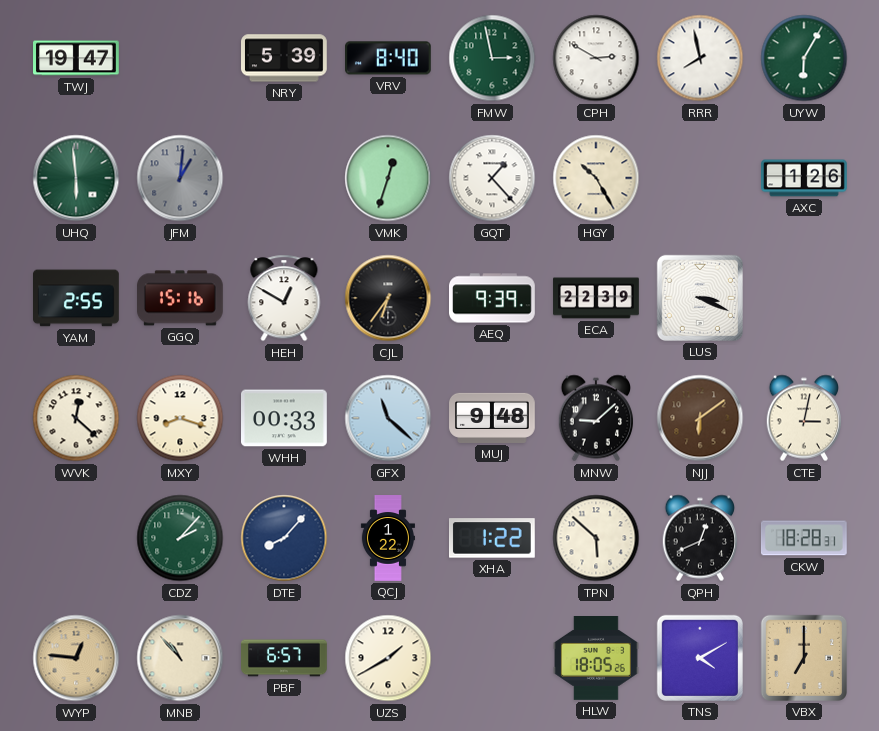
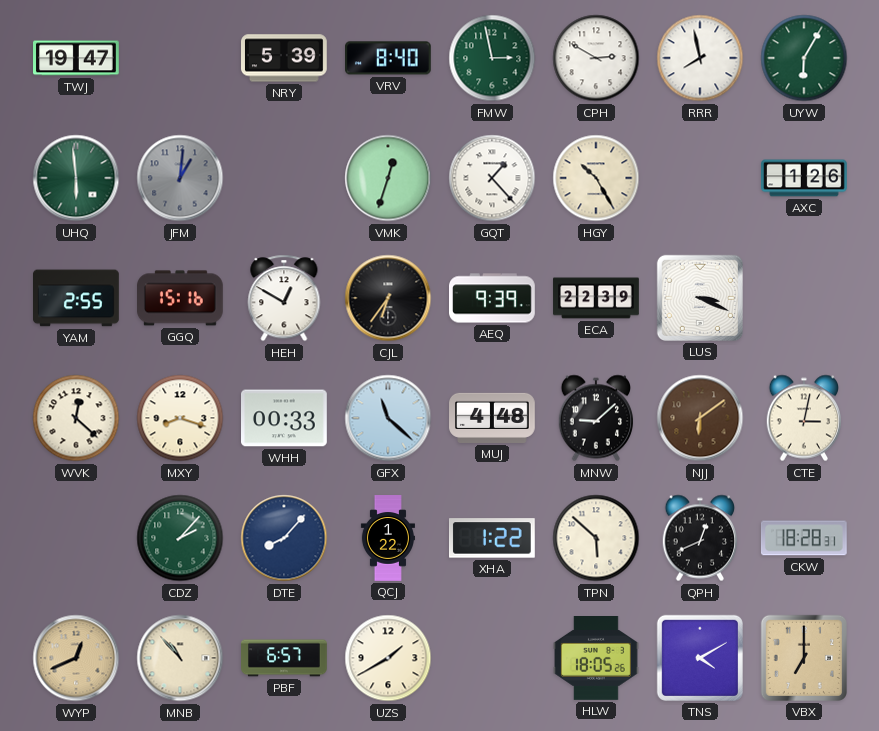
MUJ: 9:48 -> 4:48 (492, 418)
WYP: 12:46 -> 12:41 (76, 658)
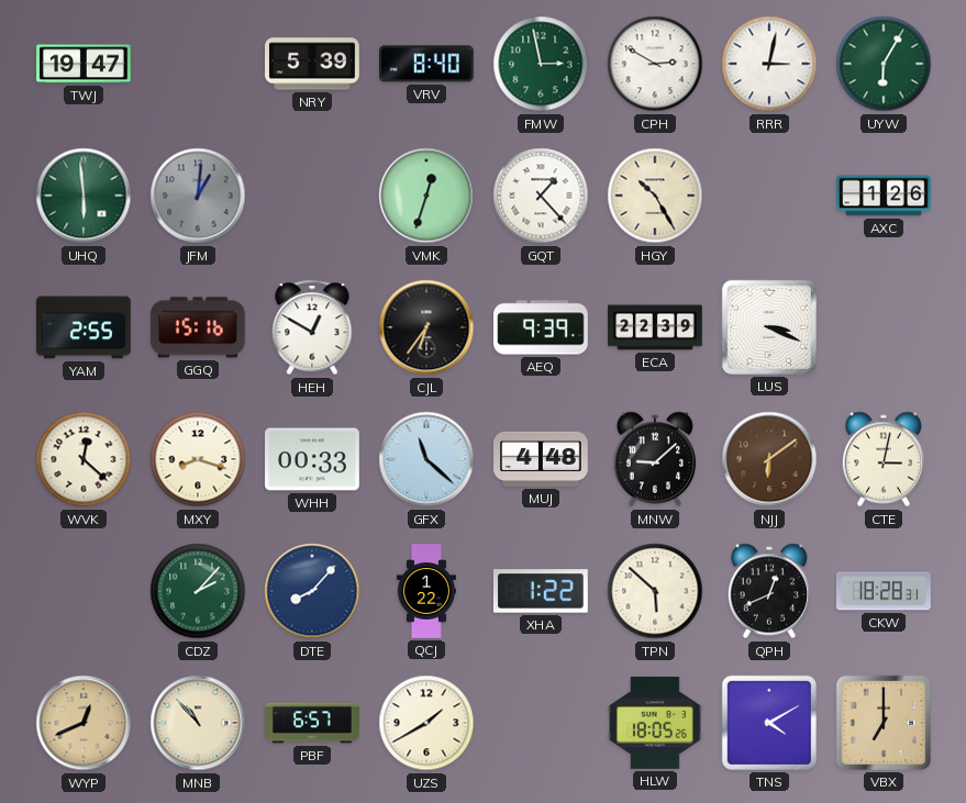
RRR: 7:58 -> 3:02 (769, 64)
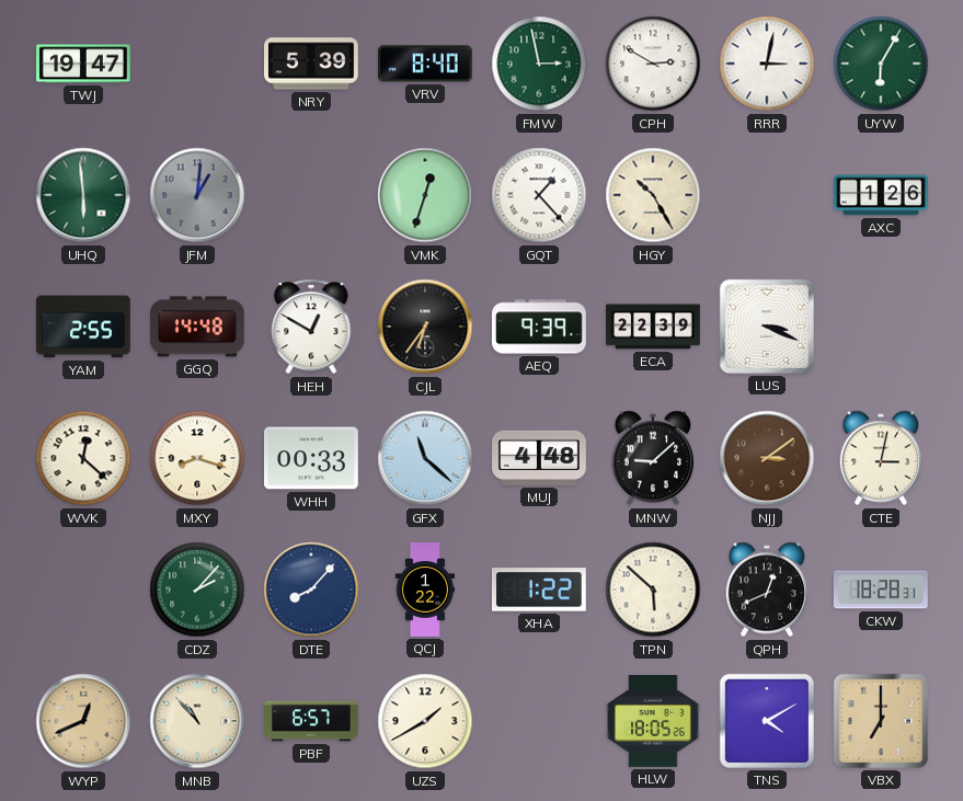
GGQ: 15:16 -> 14:48 (198, 327)
NJJ: 6:09 -> 3:09 (767, 458)
